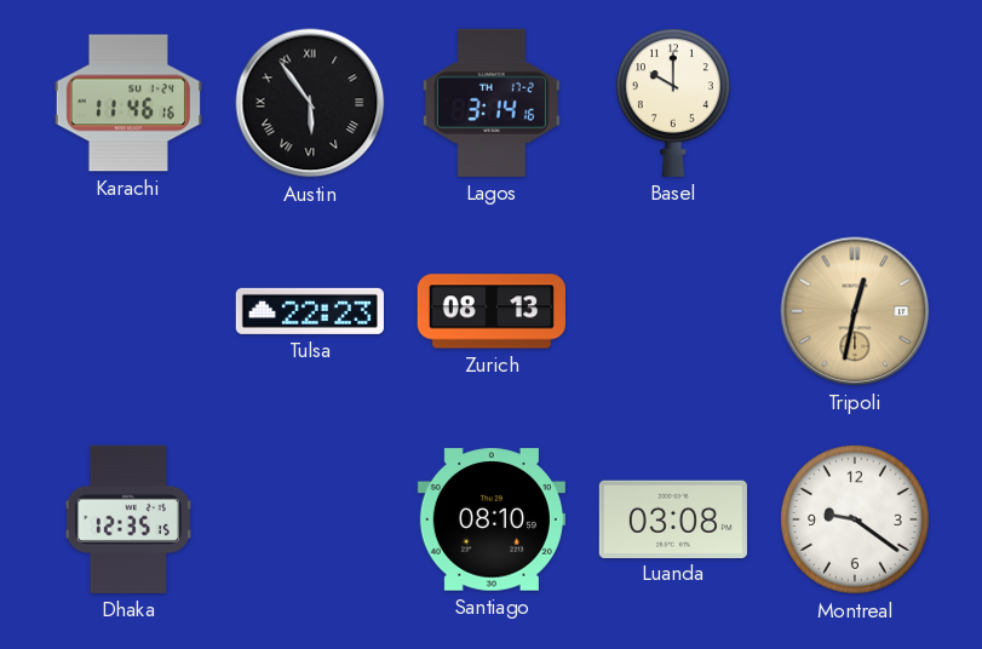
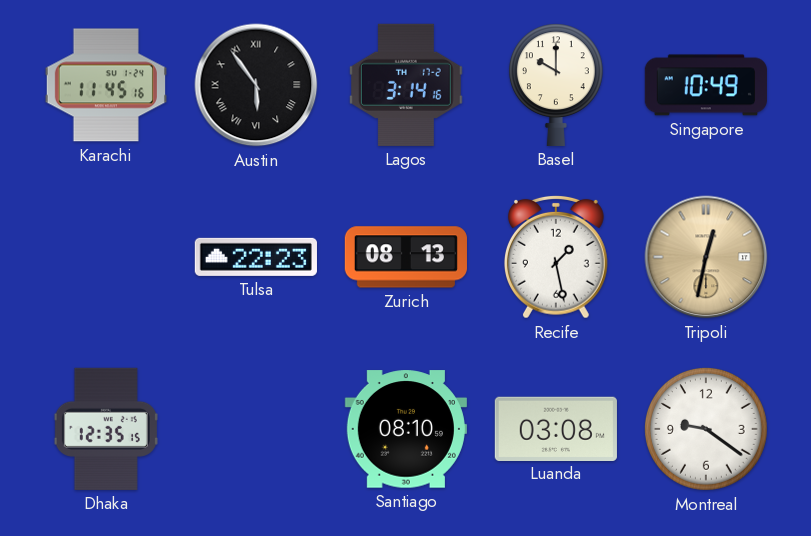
Karachi: 11:46 -> 11:45 (106, 85)
Singapore: none -> 10:49 (706, 85)
Recife: none -> 1:28 (556, 257)
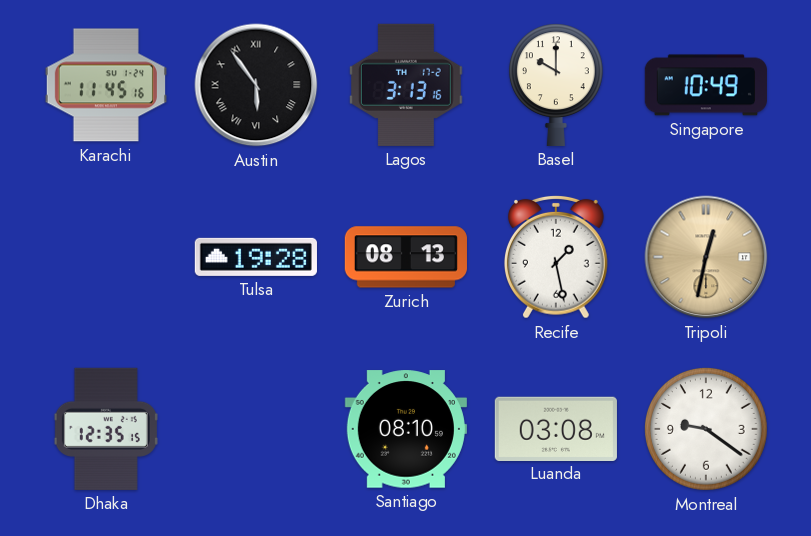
Lagos: 3:14 -> 3:13 (406, 85)
Tulsa: 22:23 -> 19:28 (256, 257)
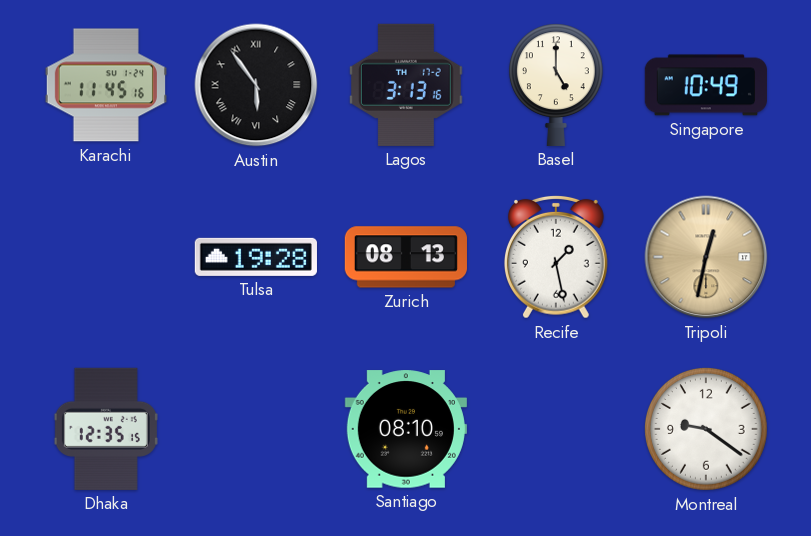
Basel: 10:00 -> 5:00 (556, 85)
Luanda: 03:08 -> none (556, 428)
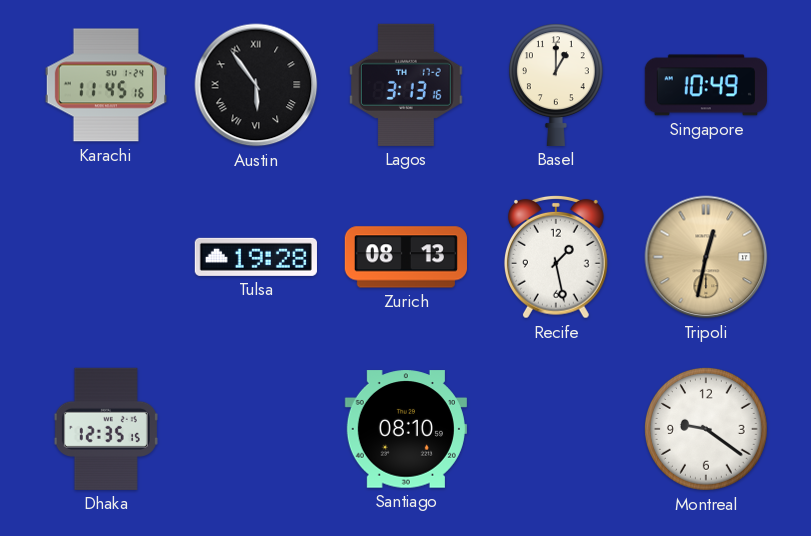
Basel: 5:00 -> 1:00 (556, 85)
